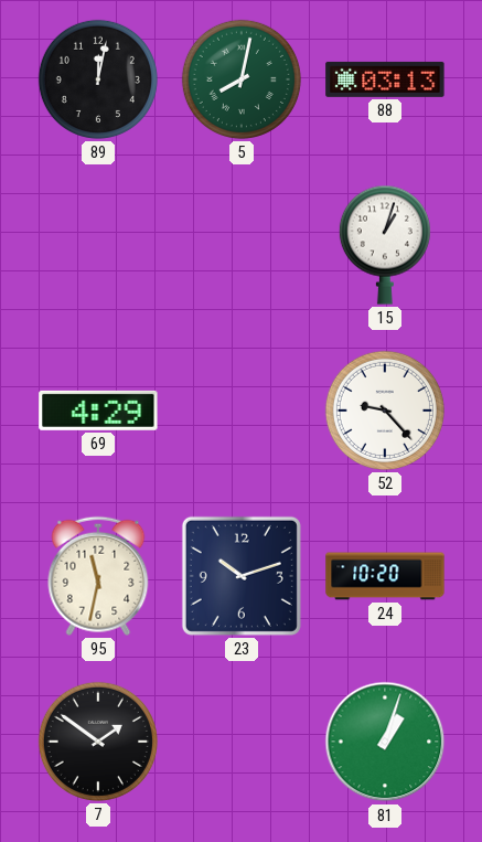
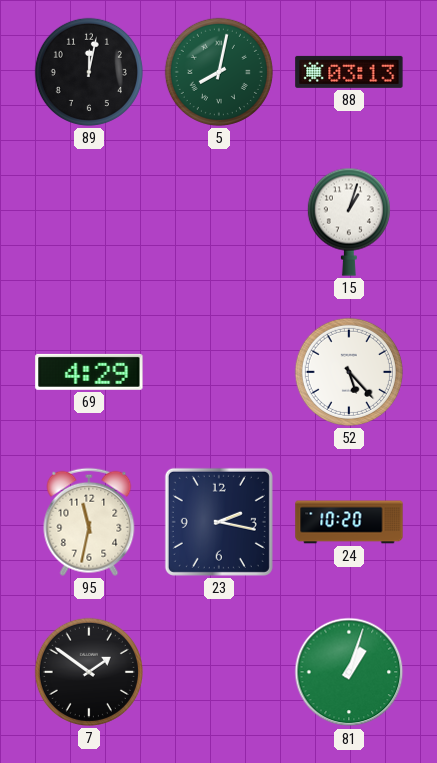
52: 9:23 -> 5:23 (349, 372)
23: 10:12 -> 2:17 (219, 522)
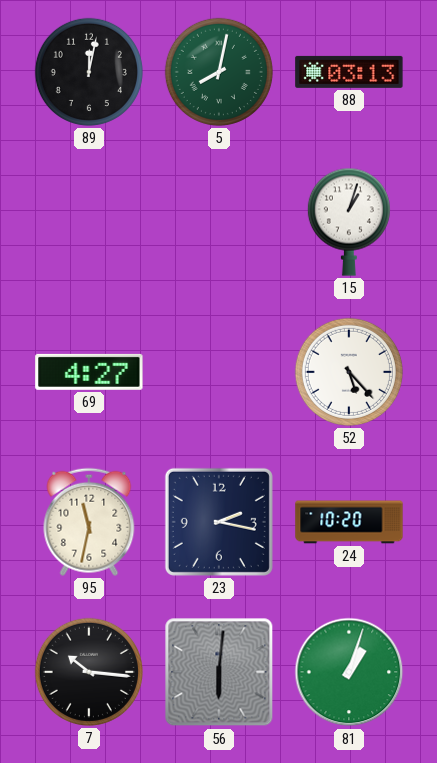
69: 4:29 -> 4:27 (89, 372)
7: 1:51 -> 10:16 (89, 672)
56: none -> 6:01 (219, 672)
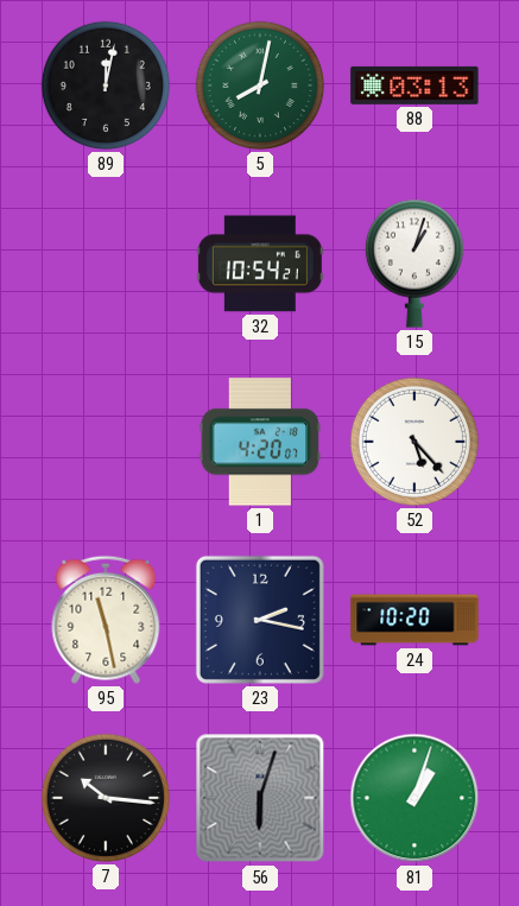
32: none -> 10:54 (260, 264)
69: 4:27 -> none (89, 372)
1: none -> 4:20 (260, 442)
95: 11:32 -> 11:28 (106, 620)
56: 6:01 -> 6:03 (260, 798)
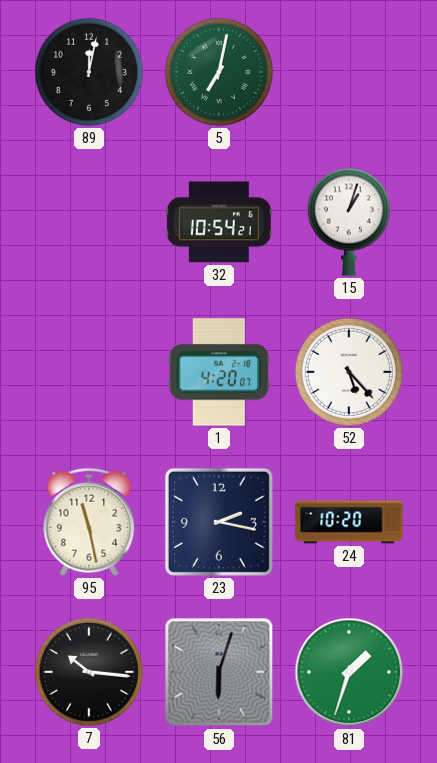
5: 8:02 -> 7:02 (219, 72)
88: 03:13 -> none (414, 85)
81: 1:03 -> 1:33 (349, 672)
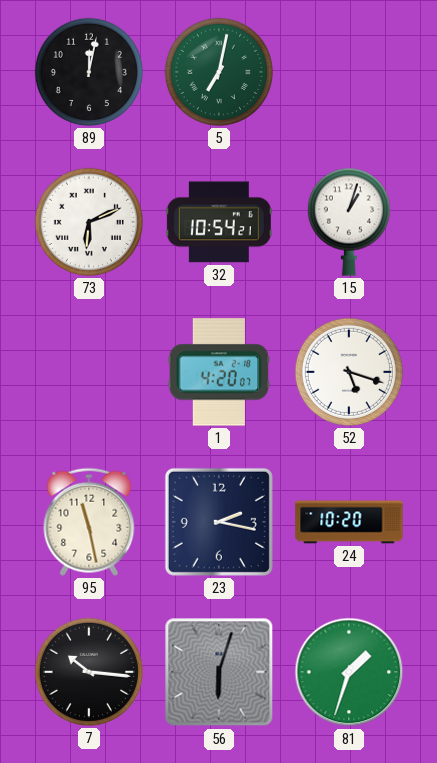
73: none -> 6:11 (89, 222)
52: 5:23 -> 5:18 (349, 372)
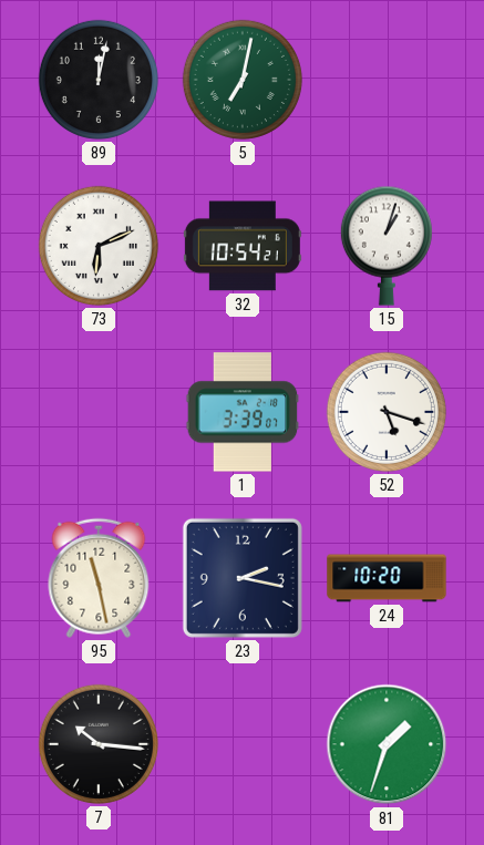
1: 4:20 -> 3:39 (243, 412)
56: 6:03 -> none (219, 672)
